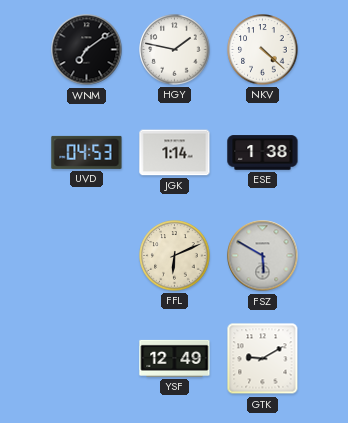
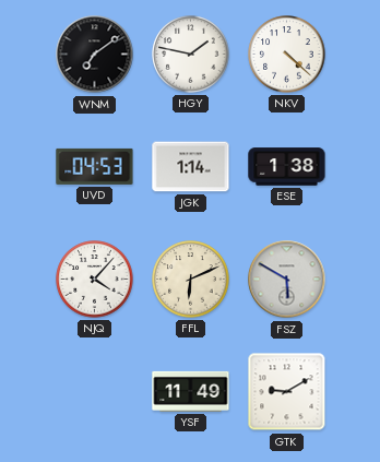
NJQ: none -> 4:07 (95, 280)
YSF: 12:49 -> 11:49 (191, 391)
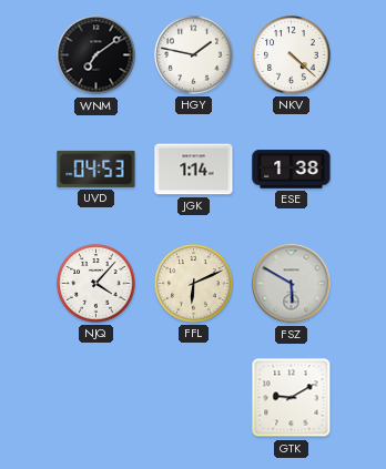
YSF: 11:49 -> none (191, 391)
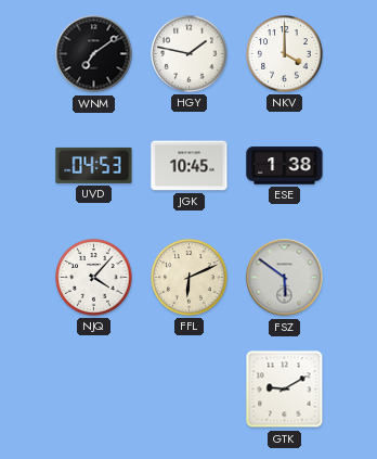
NKV: 4:22 -> 4:00 (285, 54)
JGK: 1:14 -> 10:45 (190, 166)
FSZ: 5:50 -> 5:51 (285, 278)
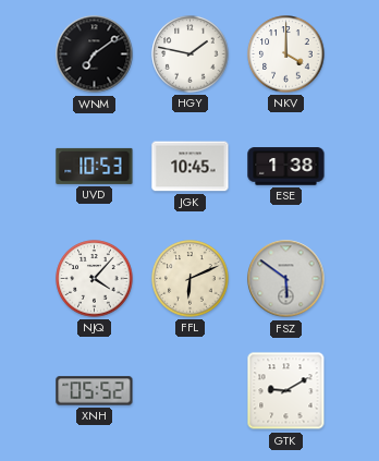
UVD: 04:53 -> 10:53 (95, 166)
XNH: none -> 05:52 (95, 391)
